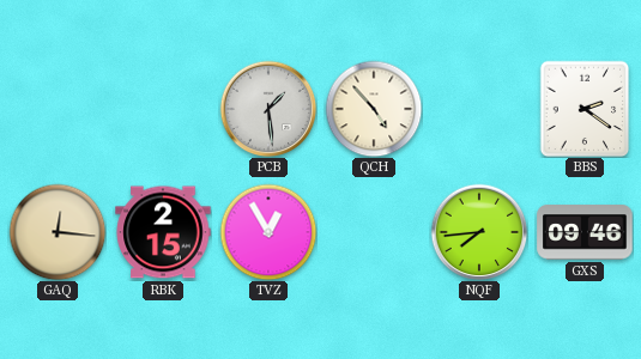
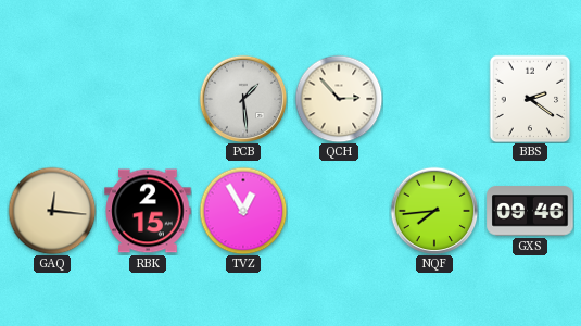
QCH: 4:53 -> 2:53 (339, 99)
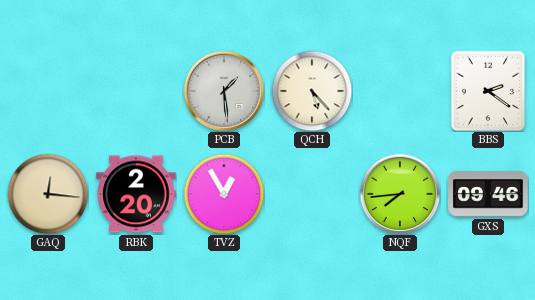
QCH: 2:53 -> 5:23 (312, 91)
RBK: 2:15 -> 2:20 (136, 194)
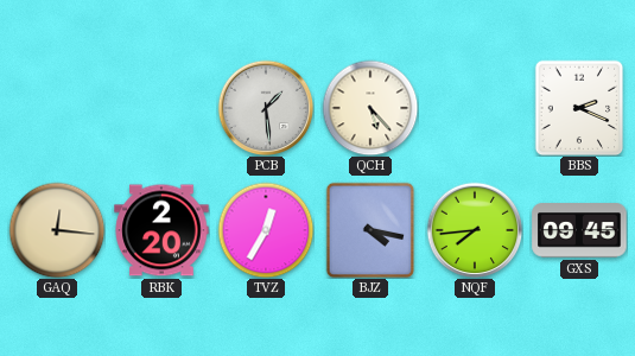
BBS: 2:21 -> 2:19 (579, 108)
TVZ: 12:55 -> 12:35 (266, 230)
BJZ: none -> 4:17 (370, 230)
GXS: 09:46 -> 09:45 (579, 230)
